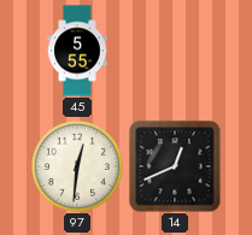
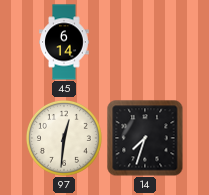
45: 5:55 -> 6:14 (64, 42)
14: 12:41 -> 7:33 (145, 138)
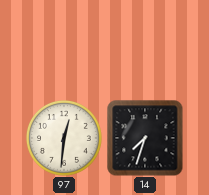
45: 6:14 -> none (64, 42)
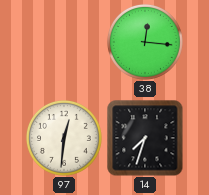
38: none -> 12:16 (145, 42)
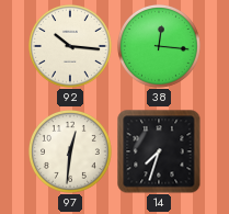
92: none -> 10:16 (70, 46)
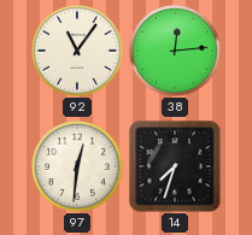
92: 10:16 -> 11:06 (77, 51)
38: 12:16 -> 12:14 (175, 51)
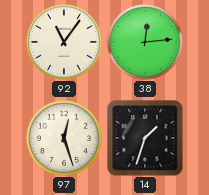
97: 12:31 -> 12:27 (64, 138)
14: 7:33 -> 1:33 (145, 138)
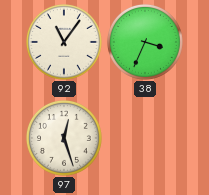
38: 12:14 -> 3:34 (145, 42)
14: 1:33 -> none (145, 138)
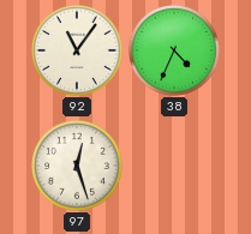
38: 3:34 -> 4:34 (174, 50)
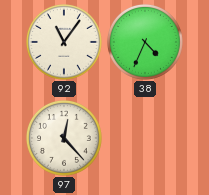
97: 12:27 -> 12:23 (64, 138)
